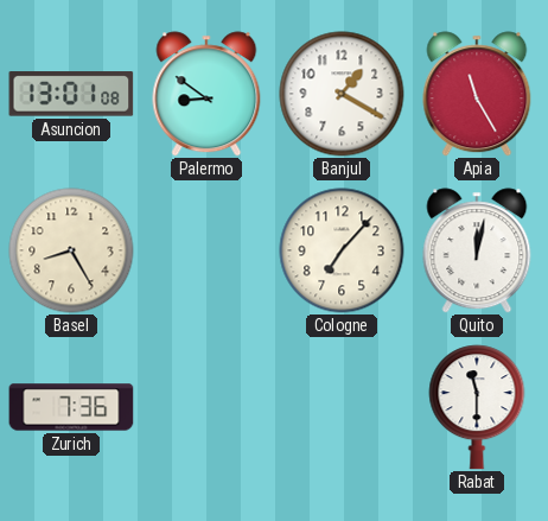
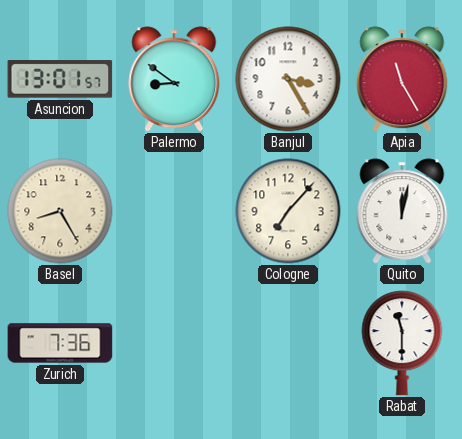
Asuncion: 13:01:08 -> 13:01:57 (60, 79)
Banjul: 1:20 -> 3:25 (288, 79)
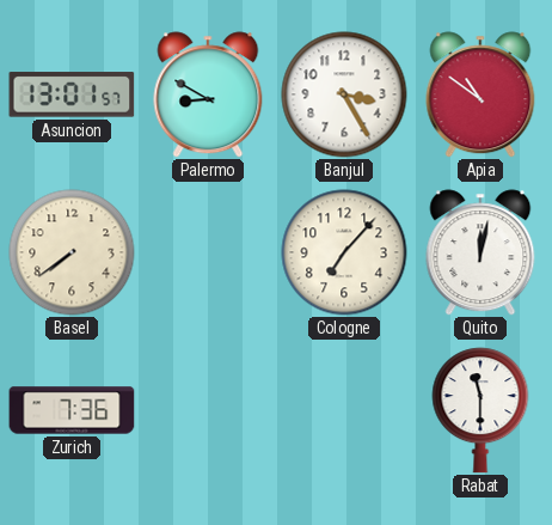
Palermo: 8:51 -> 8:50 (208, 94)
Apia: 11:25 -> 10:51 (480, 94)
Basel: 8:25 -> 7:39 (72, 252)
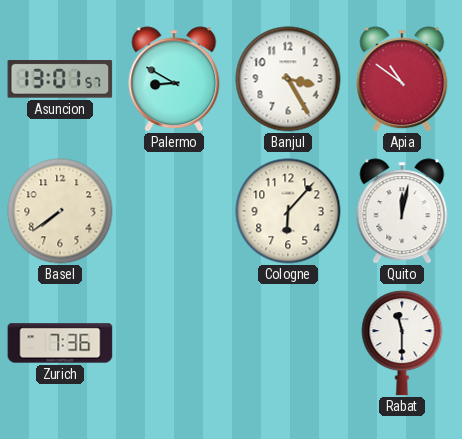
Cologne: 7:07 -> 6:07 (288, 211)
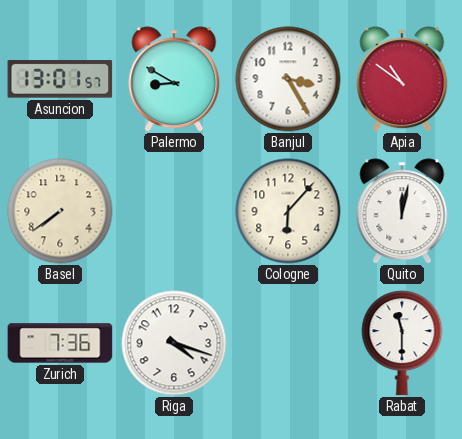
Riga: none -> 4:18 (174, 343)
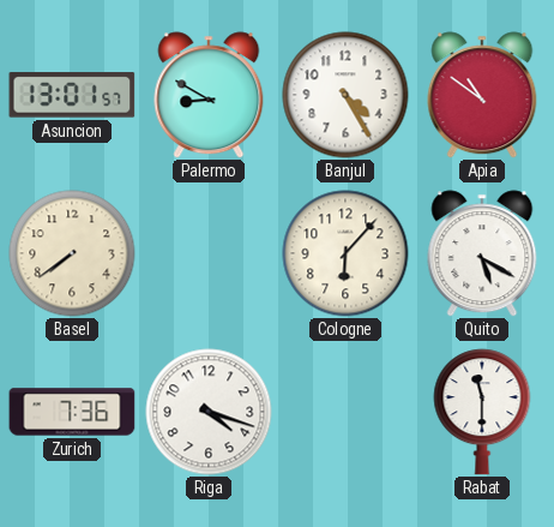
Banjul: 3:25 -> 4:25 (345, 95)
Quito: 12:02 -> 5:20 (482, 253)
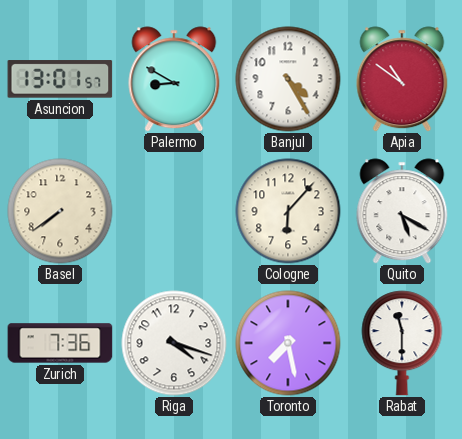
Toronto: none -> 7:28 (288, 343)
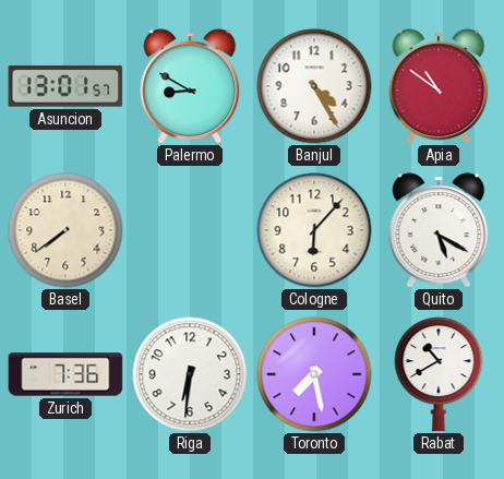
Riga: 4:18 -> 6:31 (190, 374)
Rabat: 11:30 -> 10:40 (439, 374)
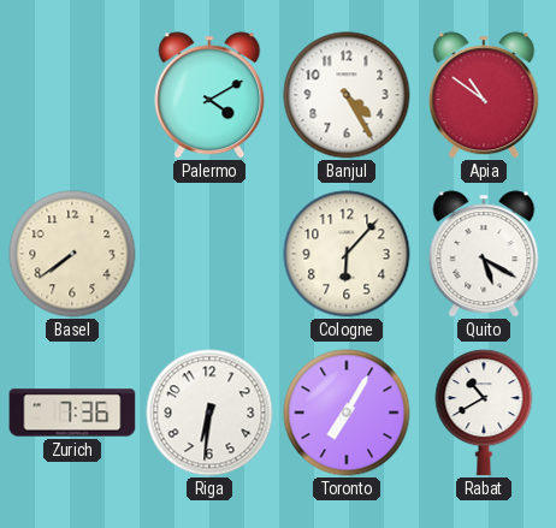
Asuncion: 13:01 -> none (65, 86)
Palermo: 8:50 -> 4:10 (209, 95)
Toronto: 7:28 -> 7:05 (347, 413)
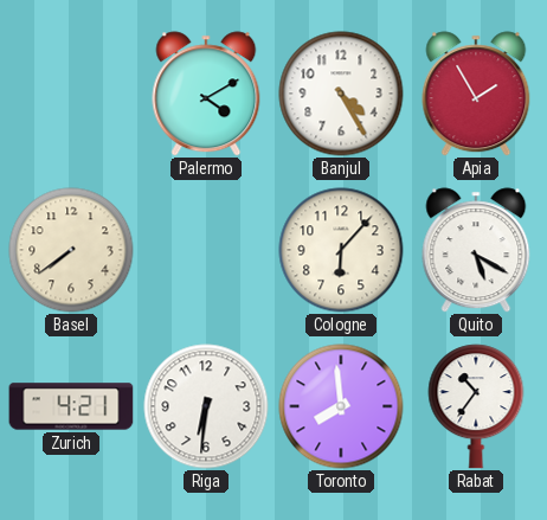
Apia: 10:51 -> 1:55 (476, 94)
Zurich: 7:36 -> 4:21 (71, 406)
Toronto: 7:05 -> 7:59 (341, 406)
Rabat: 10:40 -> 10:36 (476, 406)
